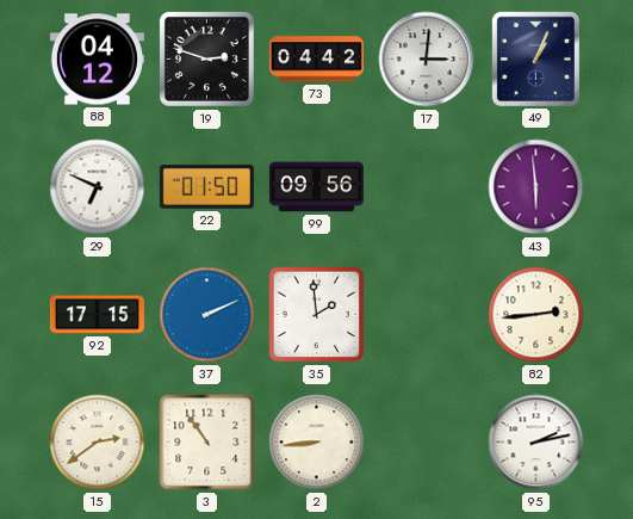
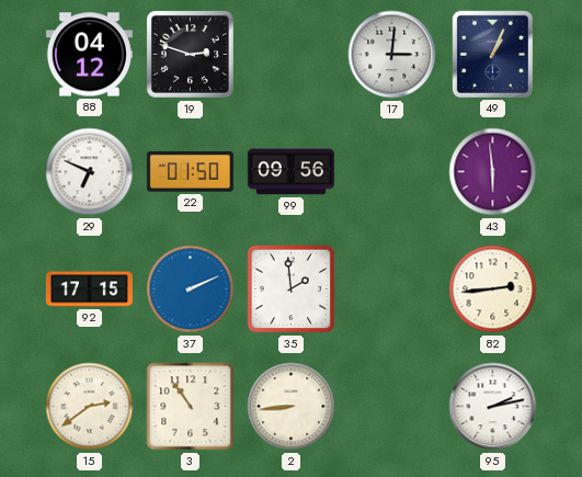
73: 04:42 -> none (316, 60)
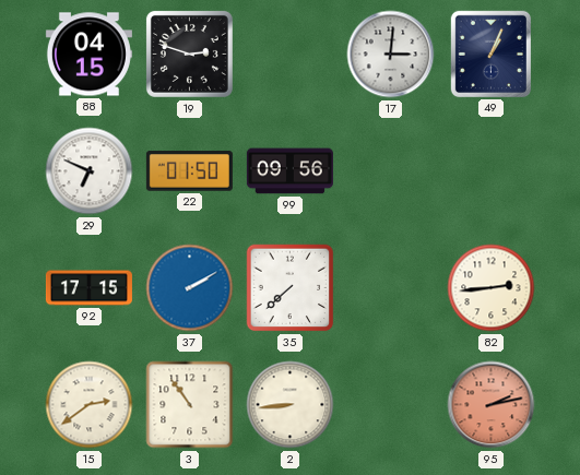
88: 04:12 -> 04:15 (88, 55)
43: 5:59 -> none (493, 172)
37: 2:11 -> 2:10 (190, 288)
35: 1:59 -> 7:38 (291, 288)
95 dial: white -> salmon (492, 405)
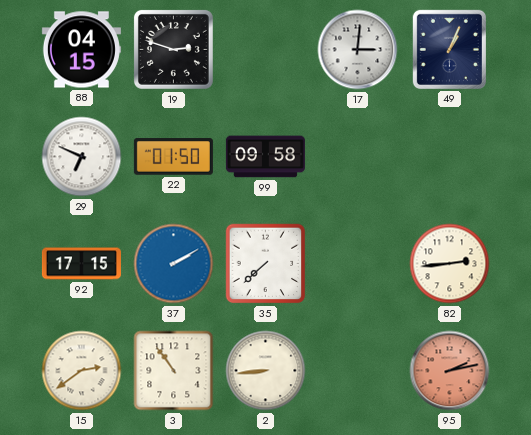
99: 09:56 -> 09:58 (265, 157)
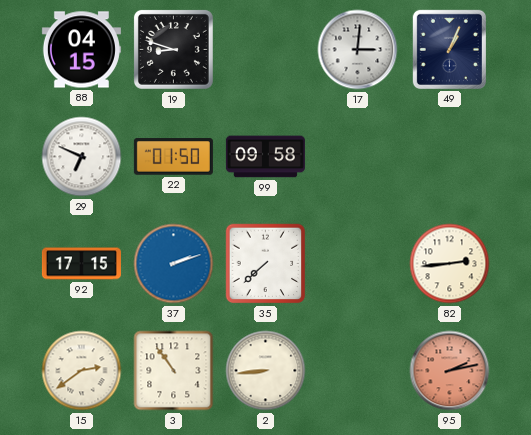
19: 2:48 -> 8:48 (173, 49)
37: 2:10 -> 2:12 (174, 264)
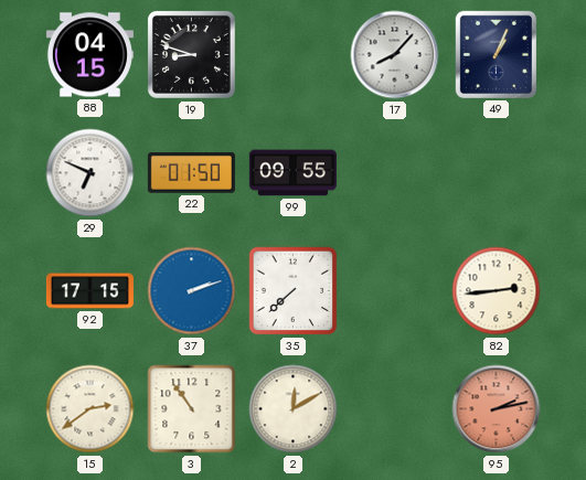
17: 3:01 -> 8:07 (395, 55)
99: 09:58 -> 09:55 (292, 173)
2: 8:44 -> 12:10 (294, 409)
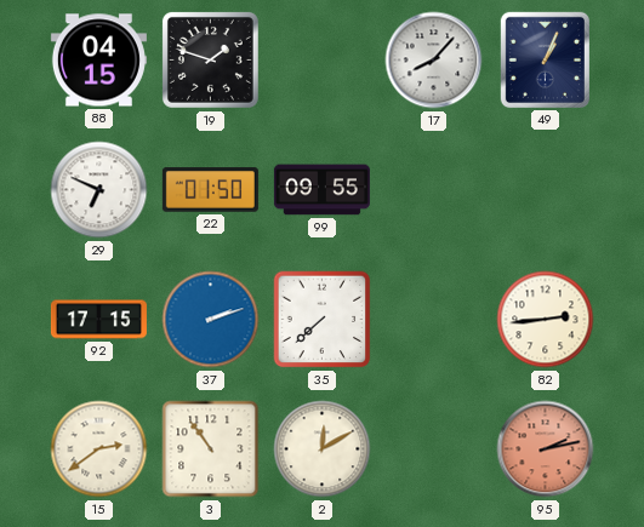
19: 8:48 -> 1:48 (210, 59)
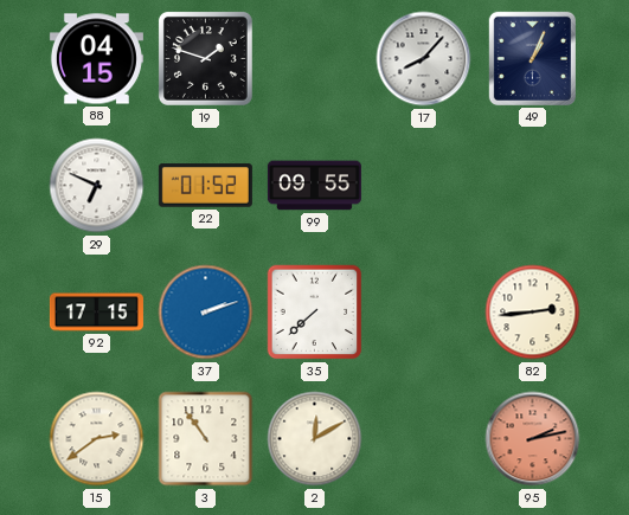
22: 01:50 -> 01:52 (205, 186)
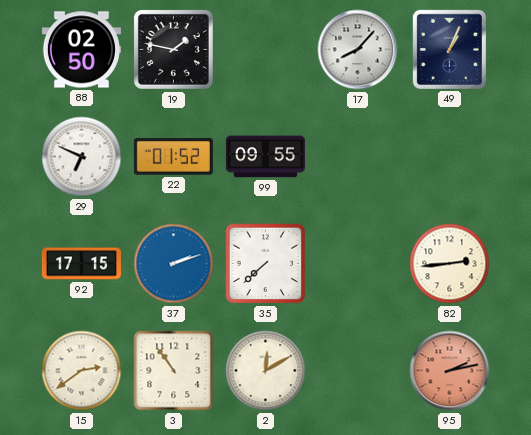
88: 04:15 -> 02:50 (81, 50)
19: 1:48 -> 1:47 (173, 49)
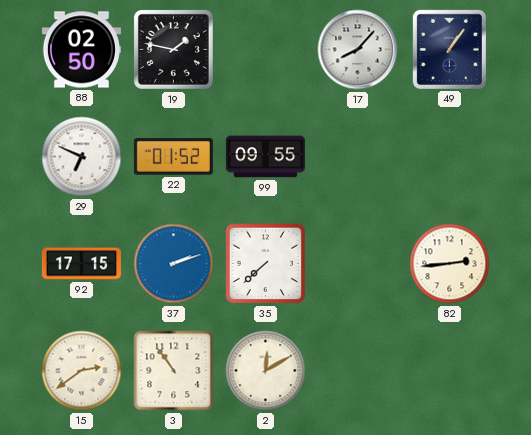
49: 1:04 -> 1:06 (449, 49)
95: 2:13 -> none (450, 371)
